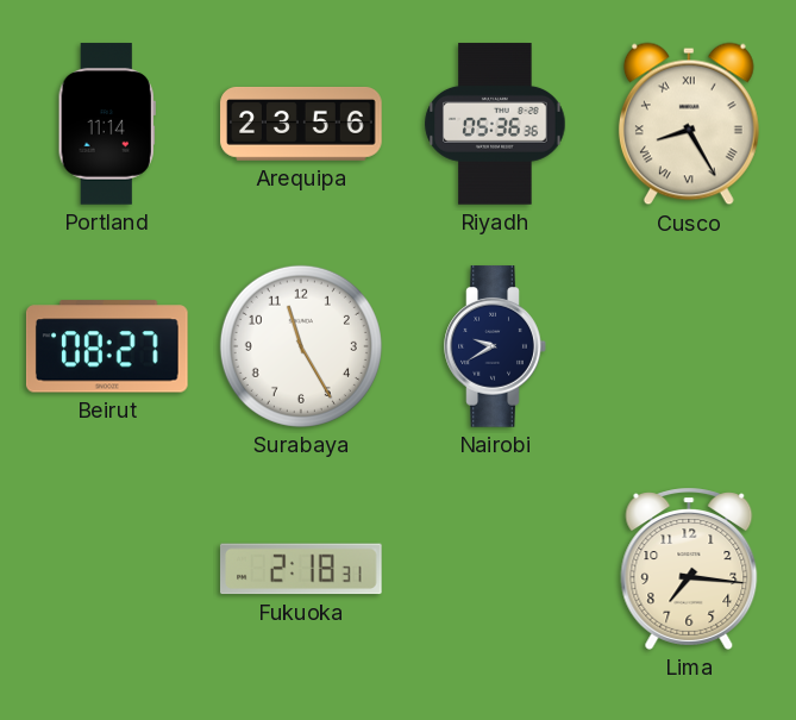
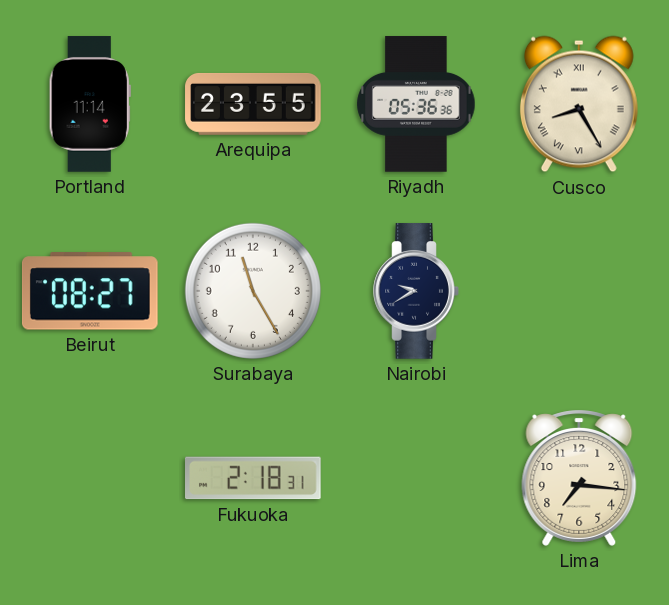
Arequipa: 23:56 -> 23:55 (253, 104)
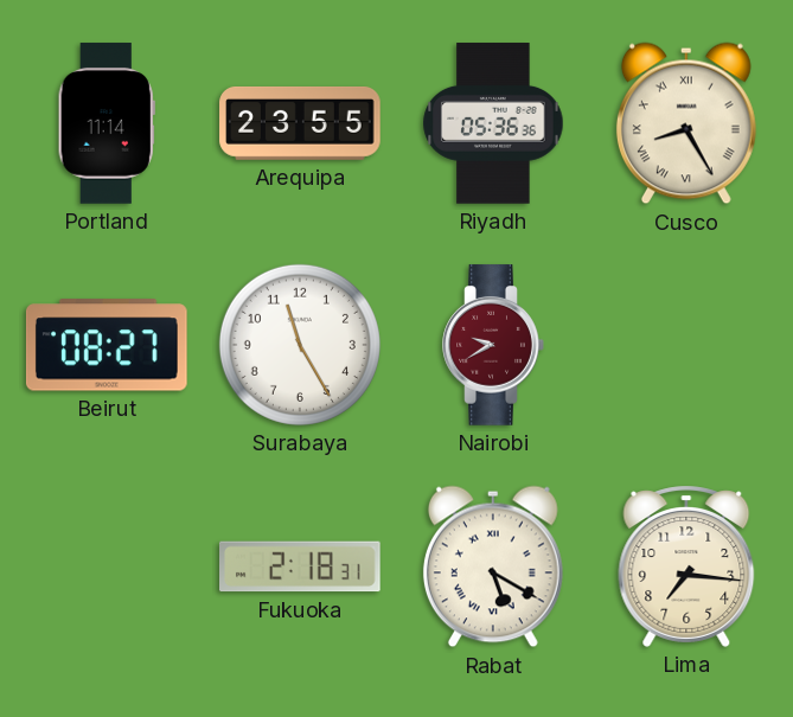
Nairobi dial: navy -> burgundy (493, 345)
Rabat: none -> 5:20 (493, 566)
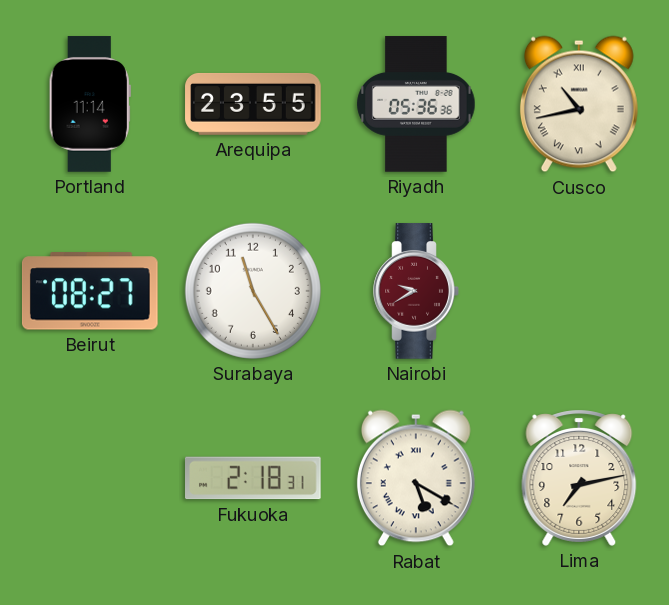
Cusco: 8:25 -> 10:43 (579, 104)
Lima: 7:16 -> 7:13 (579, 478)
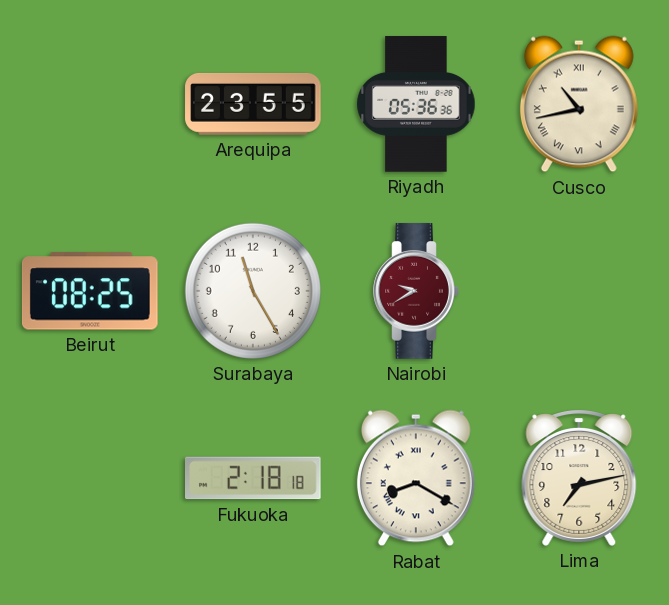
Portland: 11:14 -> none (90, 104)
Beirut: 08:27 -> 08:25 (90, 291)
Fukuoka: 2:18:31 -> 2:18:18 (254, 478)
Rabat: 5:20 -> 8:20 (416, 478)
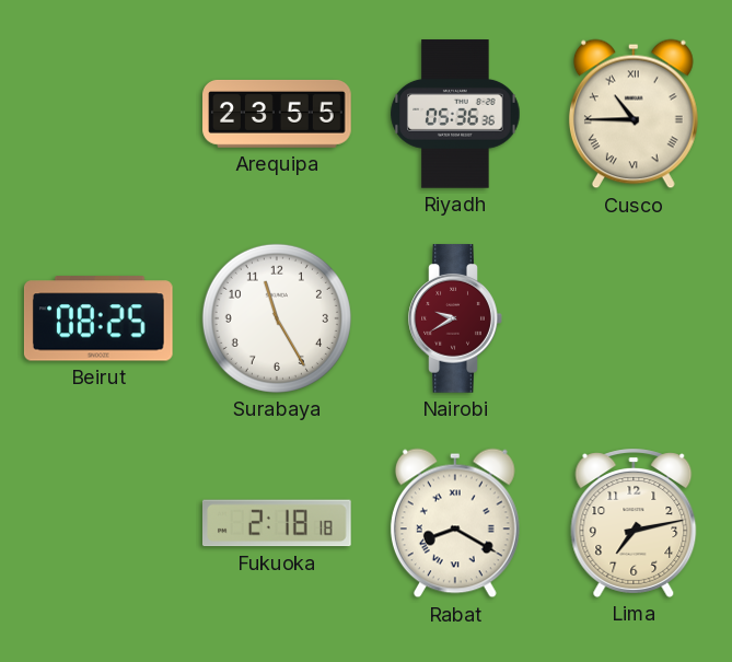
Cusco: 10:43 -> 10:45 (634, 114)
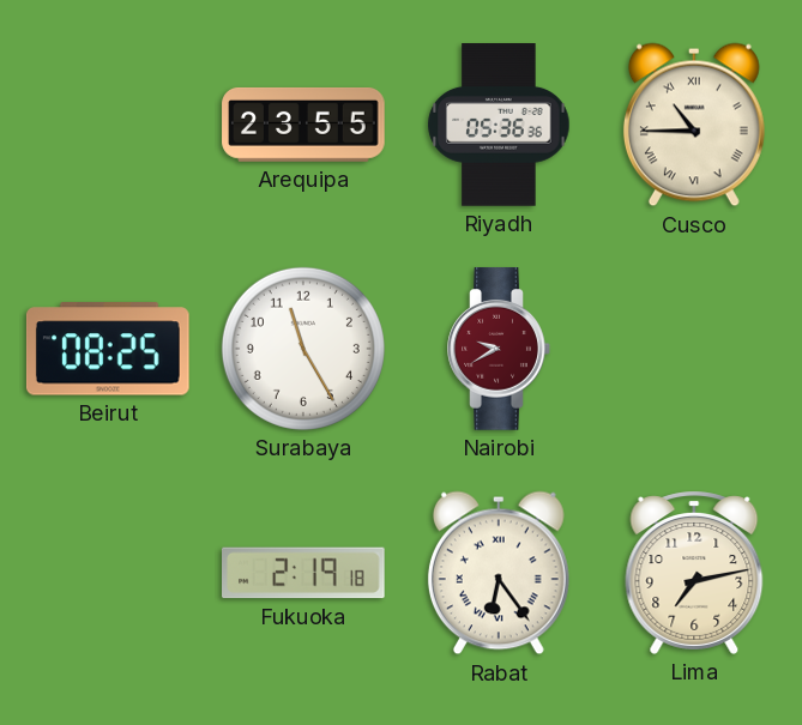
Fukuoka: 2:18 -> 2:19 (304, 573)
Rabat: 8:20 -> 6:24 (499, 573)
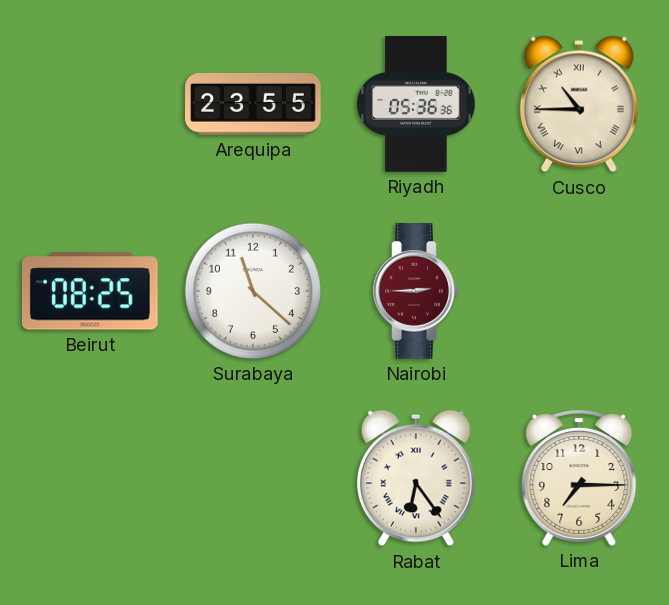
Surabaya: 11:25 -> 11:22 (253, 291)
Nairobi: 9:40 -> 2:45 (416, 291)
Fukuoka: 2:19 -> none (304, 573)
Lima: 7:13 -> 7:15 (579, 478)
